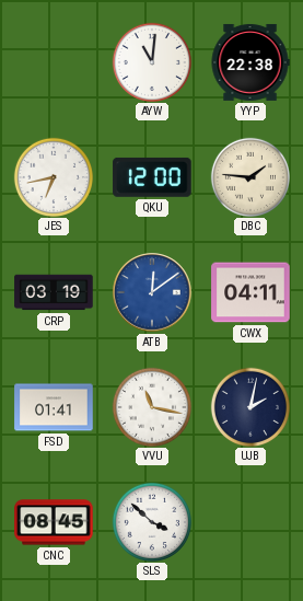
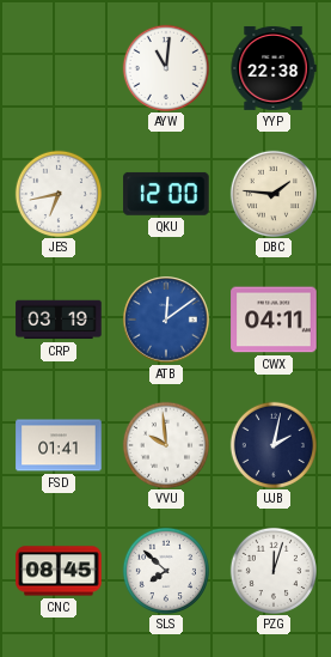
VVU: 11:17 -> 9:59 (165, 444)
SLS: 3:52 -> 7:52 (165, 570)
PZG: none -> 12:03 (272, 570)
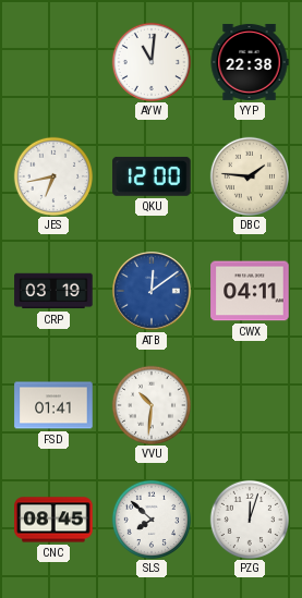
VVU: 9:59 -> 10:31 (150, 404)
UJB: 2:02 -> none (272, 444)
